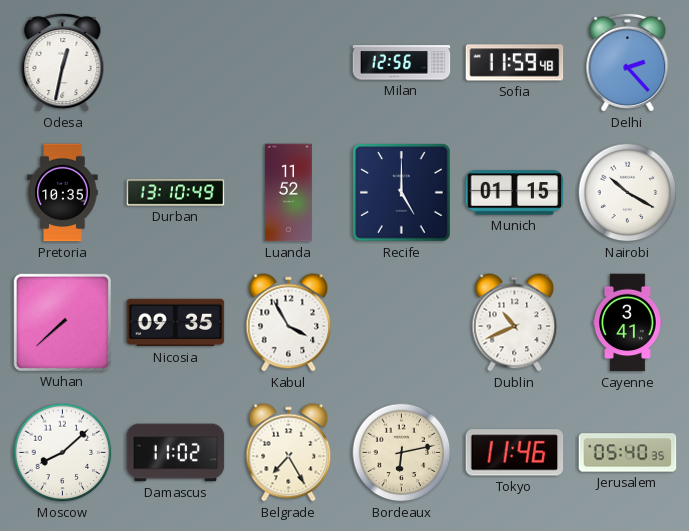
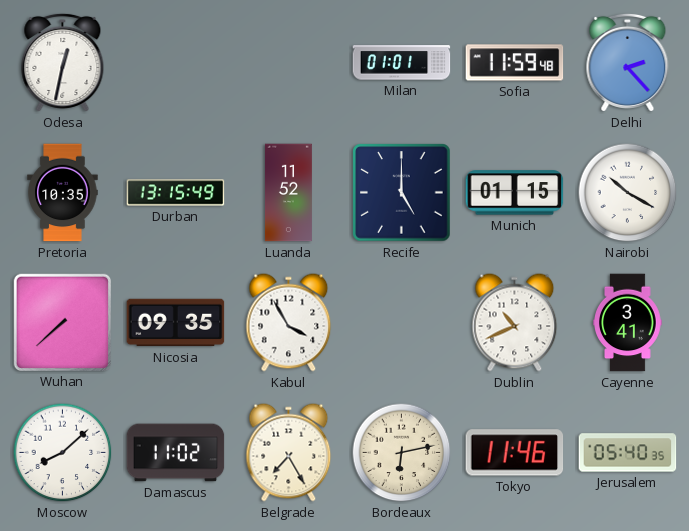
Milan: 12:56 -> 01:01 (402, 63)
Durban: 13:10 -> 13:15 (176, 193)
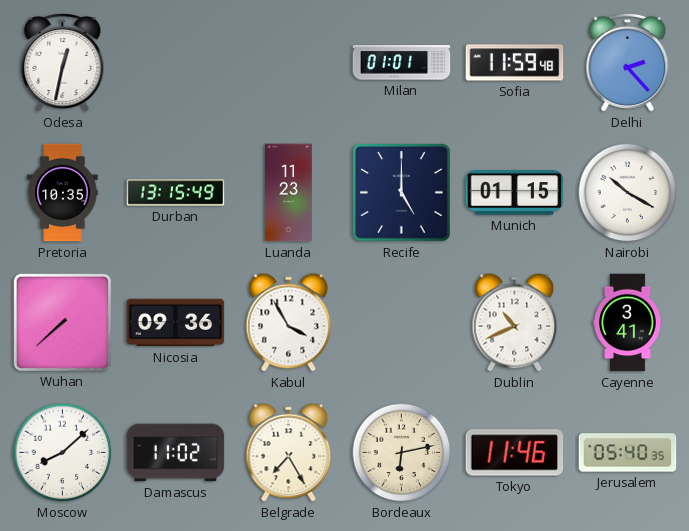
Luanda: 11:52 -> 11:23 (288, 193)
Nicosia: 09:35 -> 09:36 (176, 323)
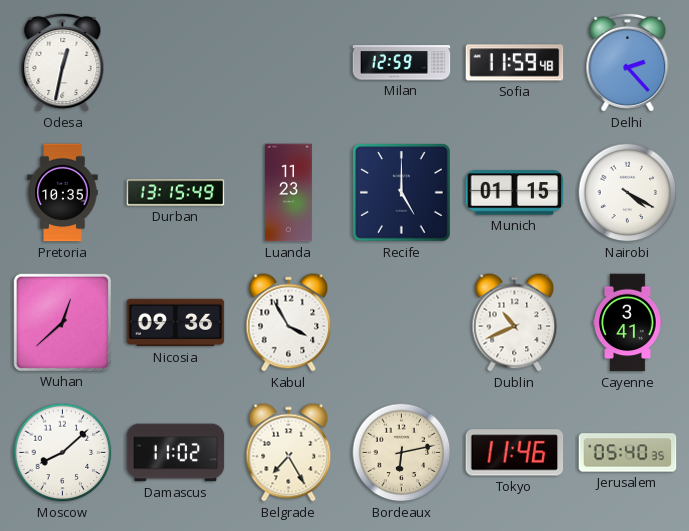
Milan: 01:01 -> 12:59 (402, 63)
Nairobi: 10:20 -> 4:20 (628, 193)
Wuhan: 7:38 -> 12:38 (62, 322)
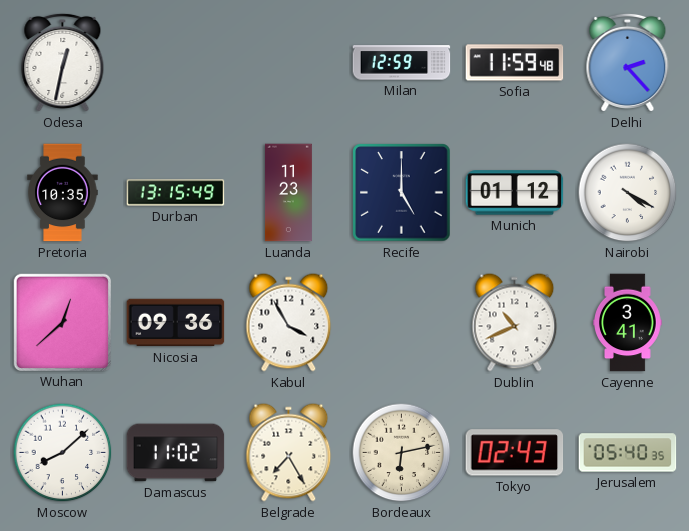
Munich: 01:15 -> 01:12 (515, 193)
Tokyo: 11:46 -> 02:43 (515, 453)
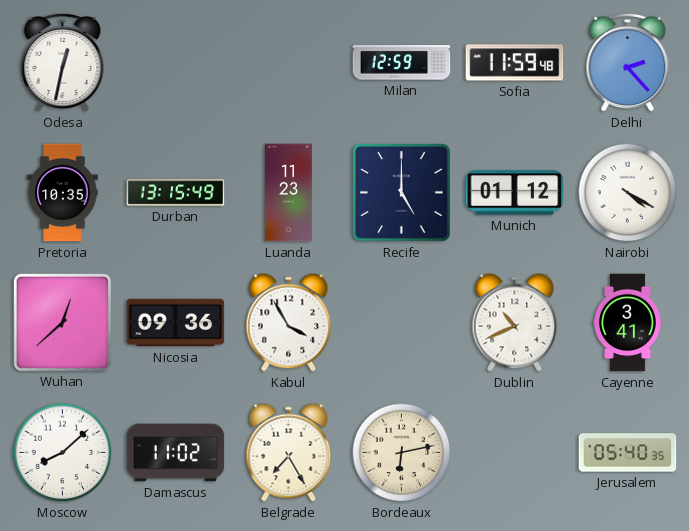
Tokyo: 02:43 -> none (515, 453)
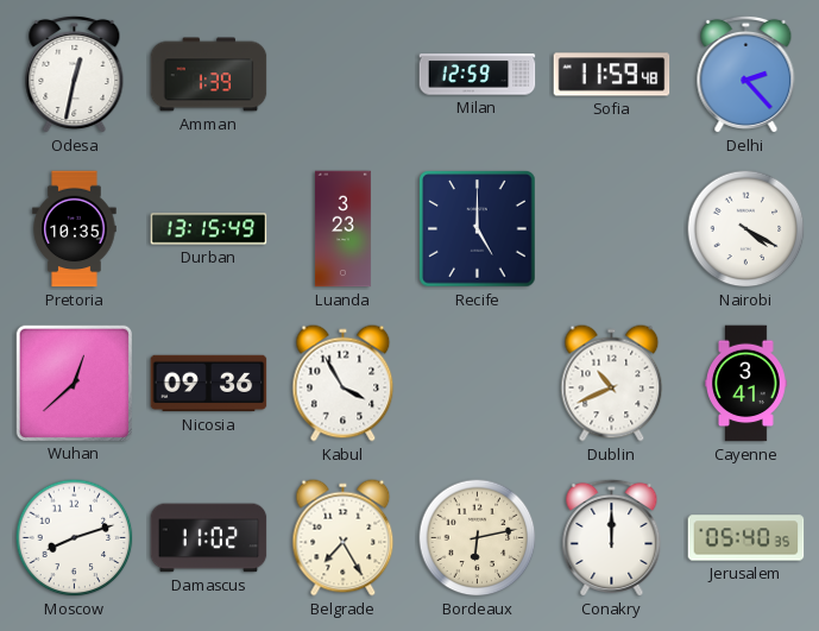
Amman: none -> 1:39 (209, 75)
Luanda: 11:23 -> 3:23 (342, 229)
Munich: 01:12 -> none (515, 193)
Moscow: 8:08 -> 8:12 (75, 538)
Conakry: none -> 12:00 (612, 537)
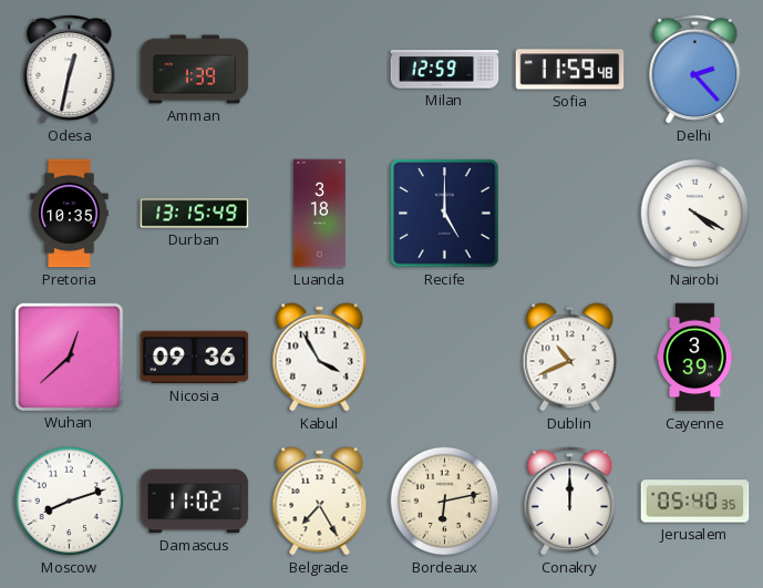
Luanda: 3:23 -> 3:18 (319, 214)
Cayenne: 3:41 -> 3:39 (695, 358)
